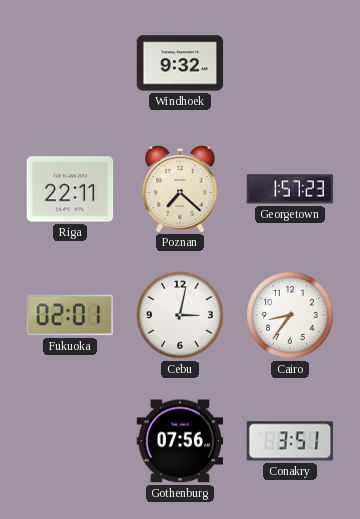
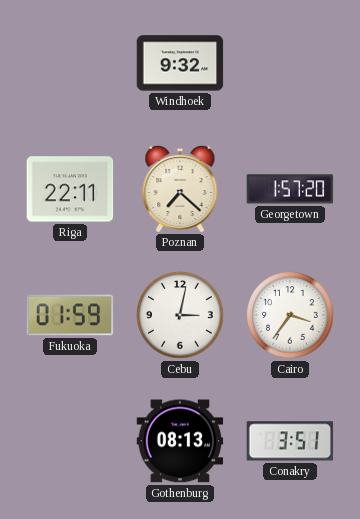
Georgetown: 1:57:23 -> 1:57:20 (290, 189)
Fukuoka: 02:01 -> 01:59 (70, 315)
Cairo: 8:36 -> 3:36 (290, 315)
Gothenburg: 07:56 -> 08:13 (180, 441)
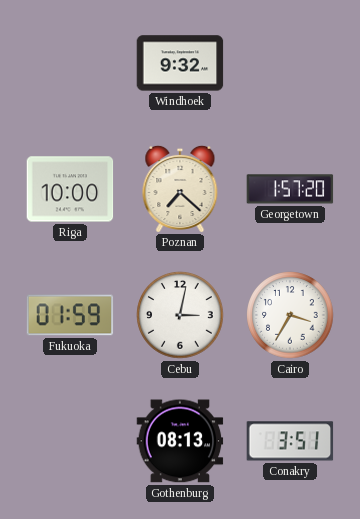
Riga: 22:11 -> 10:00 (70, 189)
Cairo: 3:36 -> 3:35 (290, 315)
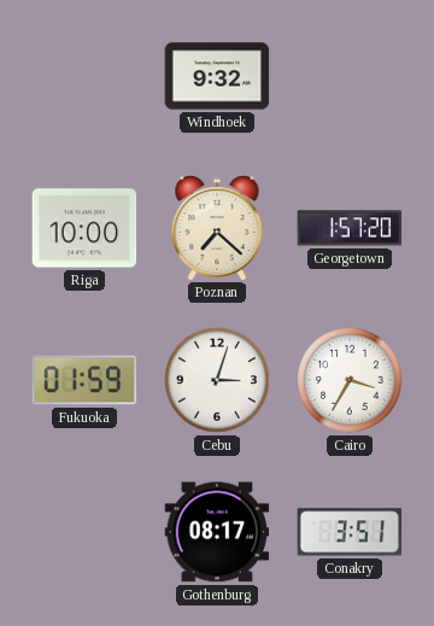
Cebu: 3:02 -> 3:03 (217, 380)
Gothenburg: 08:13 -> 08:17 (217, 532)
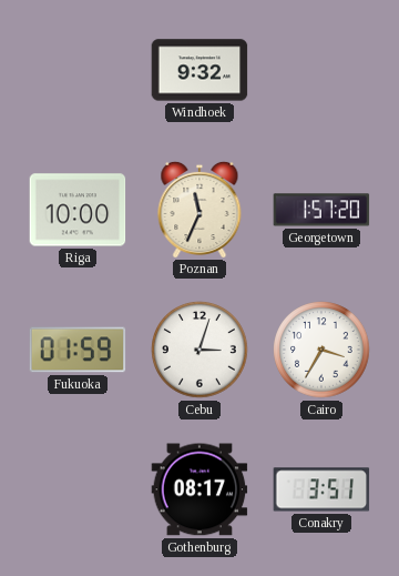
Poznan: 7:22 -> 11:34 (199, 209)
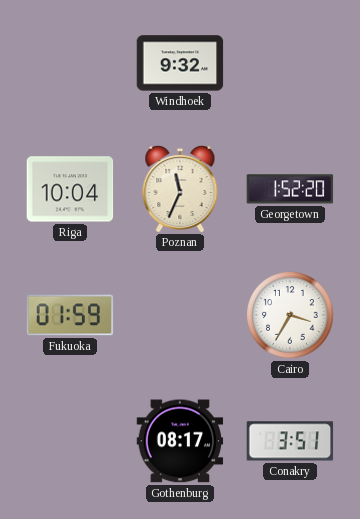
Riga: 10:00 -> 10:04 (70, 189)
Georgetown: 1:57 -> 1:52 (290, 189)
Cebu: 3:03 -> none (199, 350)
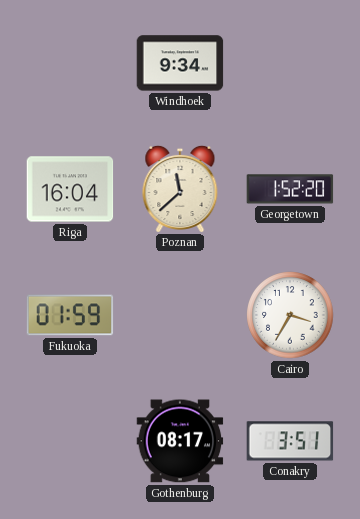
Windhoek: 9:32 -> 9:34 (180, 63)
Riga: 10:04 -> 16:04 (70, 189)
Poznan: 11:34 -> 11:38 (180, 188)
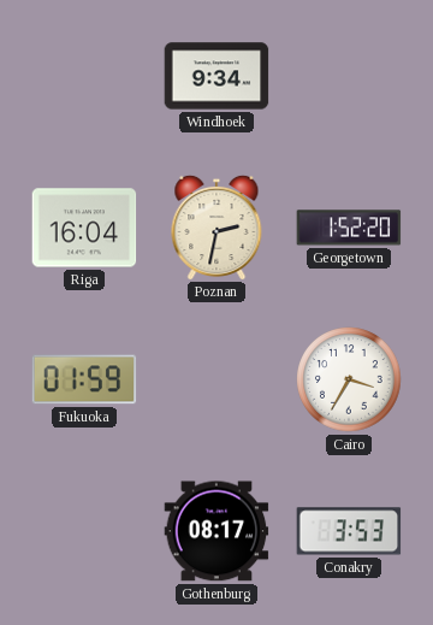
Poznan: 11:38 -> 2:32 (216, 226)
Conakry: 3:51 -> 3:53 (349, 531)
